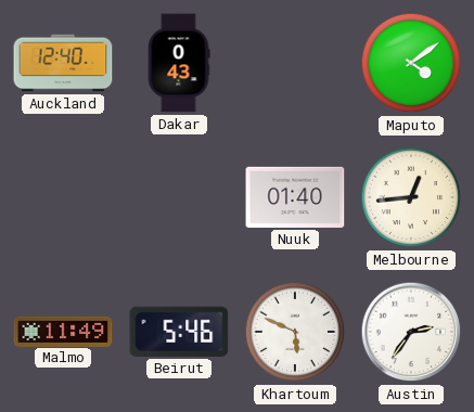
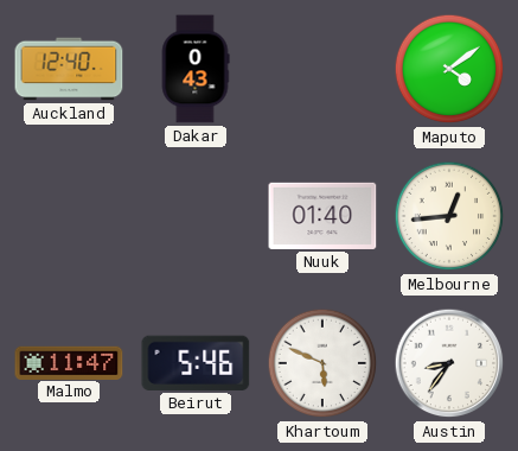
Malmo: 11:49 -> 11:47 (69, 362)
Austin: 2:36 -> 8:36 (449, 363)
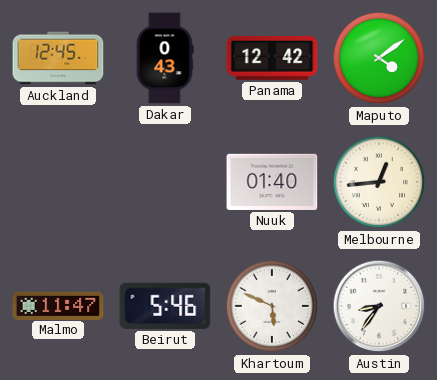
Auckland: 12:40 -> 12:45 (58, 58)
Panama: none -> 12:42 (272, 58)
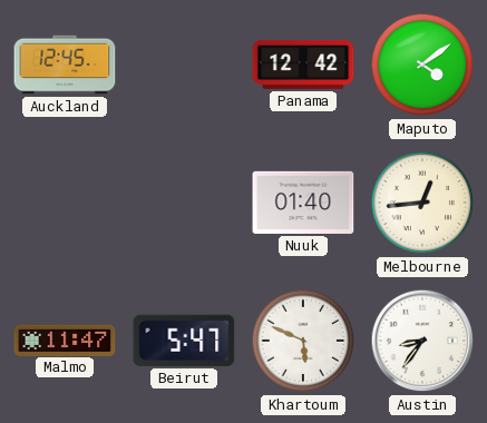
Dakar: 0:43 -> none (165, 58)
Beirut: 5:46 -> 5:47 (184, 341)
